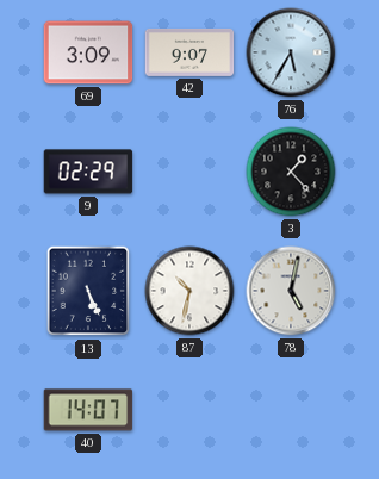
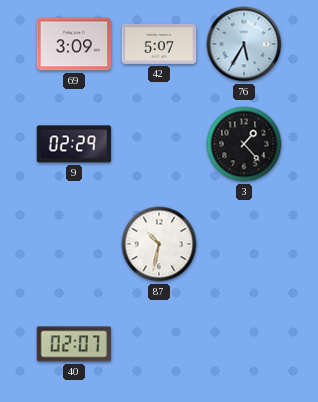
42: 9:07 -> 5:07 (159, 44)
13: 5:26 -> none (88, 291)
78: 5:02 -> none (291, 291)
40: 14:07 -> 02:07 (74, 344)
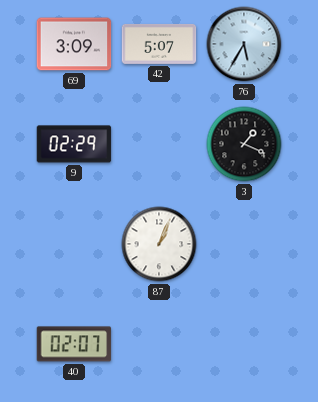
3: 1:23 -> 1:19 (244, 144)
87: 10:32 -> 1:04 (159, 244)
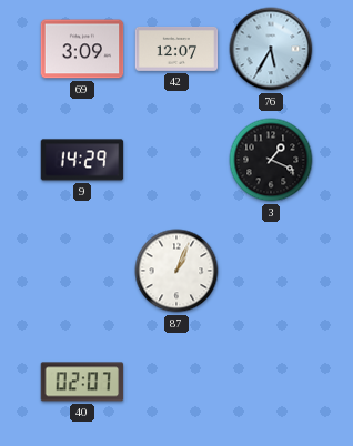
42: 5:07 -> 12:07 (176, 49)
9: 02:29 -> 14:29 (82, 160)
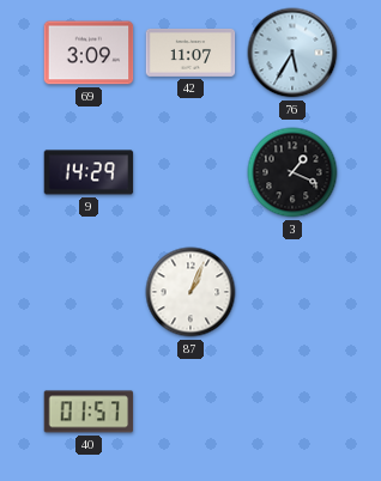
42: 12:07 -> 11:07 (190, 53)
40: 02:07 -> 01:57 (89, 412)
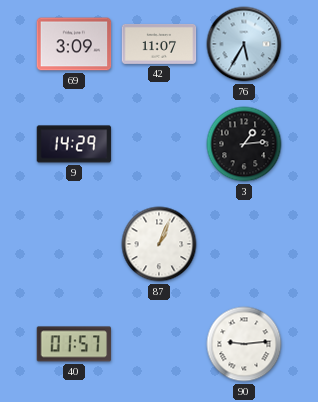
3: 1:19 -> 1:14 (244, 144)
90: none -> 9:14 (244, 344)
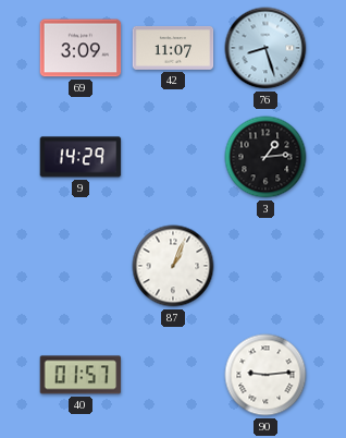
76: 5:35 -> 8:27 (265, 48)
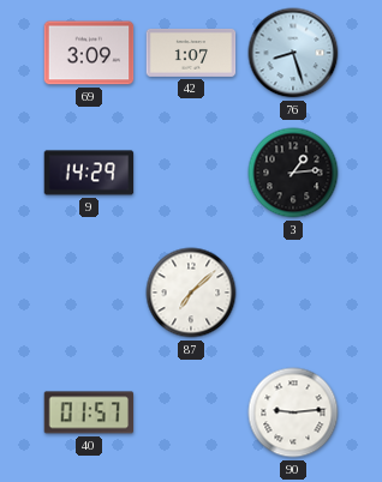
42: 11:07 -> 1:07 (191, 53)
87: 1:04 -> 7:08 (191, 293)
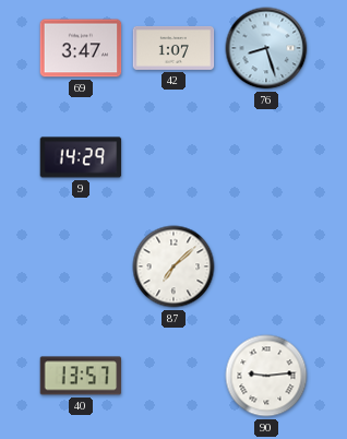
69: 3:09 -> 3:47 (81, 48)
3: 1:14 -> none (293, 173)
40: 01:57 -> 13:57 (81, 376)
